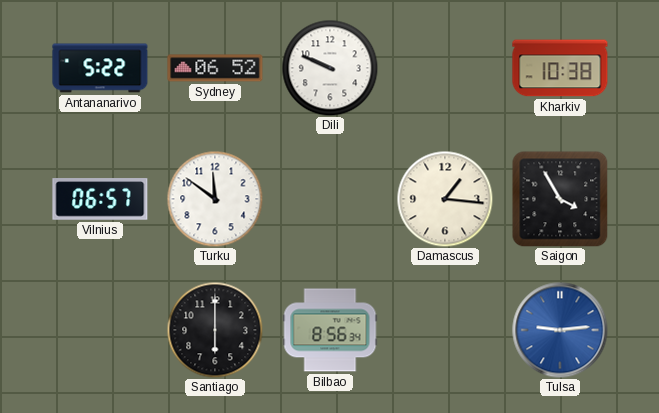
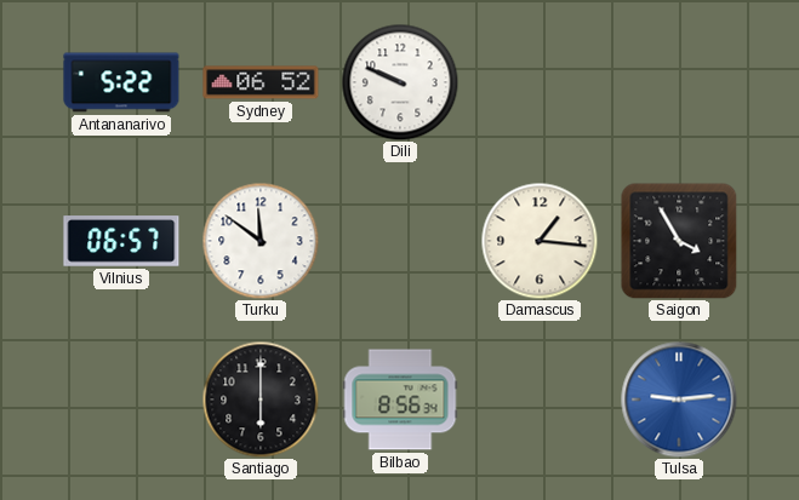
Kharkiv: 10:38 -> none (560, 68)
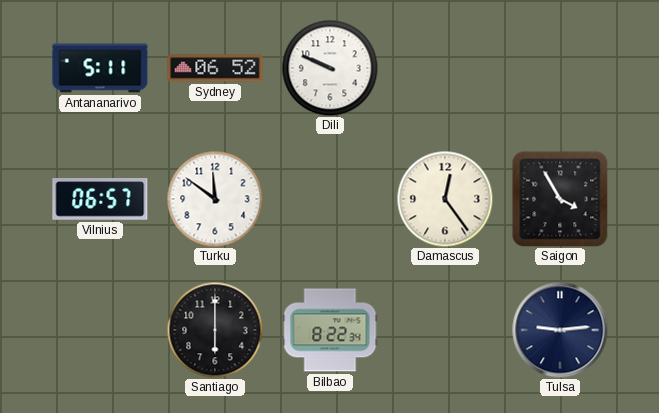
Antananarivo: 5:22 -> 5:11 (100, 68)
Damascus: 1:16 -> 12:24 (445, 199)
Bilbao: 8:56 -> 8:22 (330, 330)
Tulsa dial: blue -> navy (560, 330)
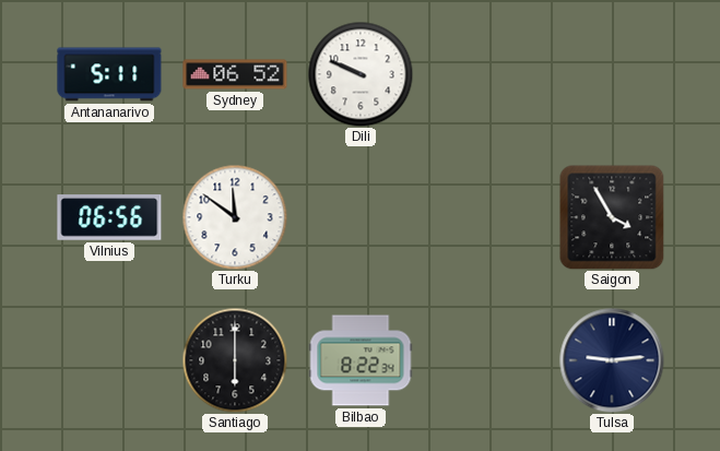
Vilnius: 06:57 -> 06:56 (109, 217)
Damascus: 12:24 -> none (445, 199)
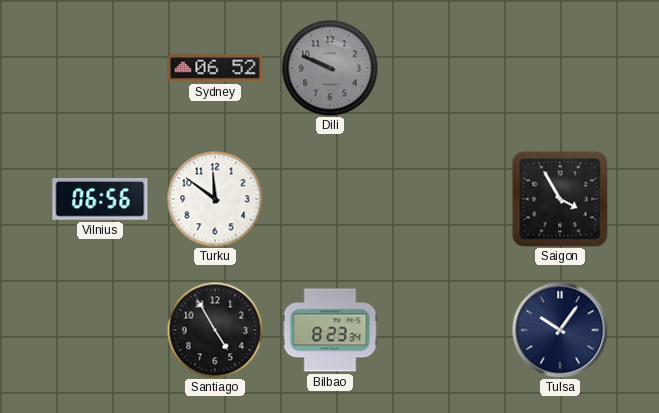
Antananarivo: 5:11 -> none (109, 74)
Dili dial: white -> grey (330, 68)
Santiago: 6:00 -> 4:55 (215, 330)
Bilbao: 8:22 -> 8:23 (330, 330)
Tulsa: 9:14 -> 10:06 (560, 330)
